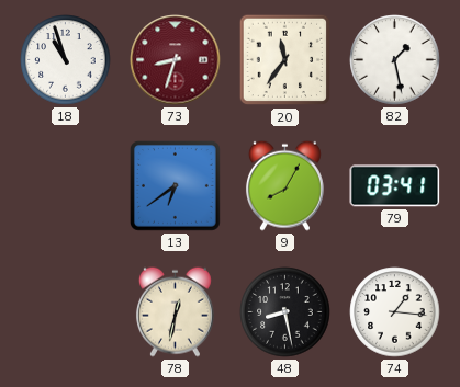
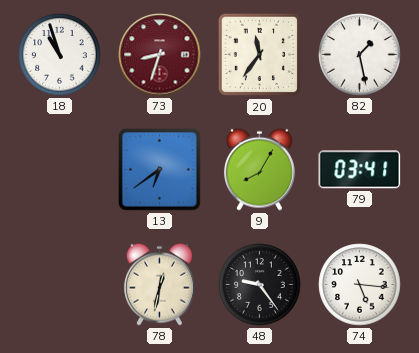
48: 8:28 -> 9:24 (260, 285)
74: 1:16 -> 5:16 (360, 285)
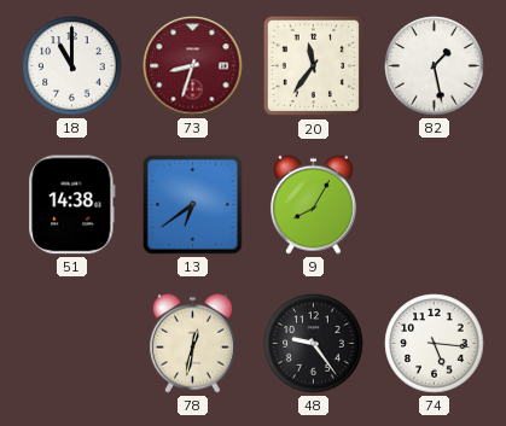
18: 10:57 -> 11:00 (72, 66)
51: none -> 14:38 (72, 205)
79: 03:41 -> none (360, 170)
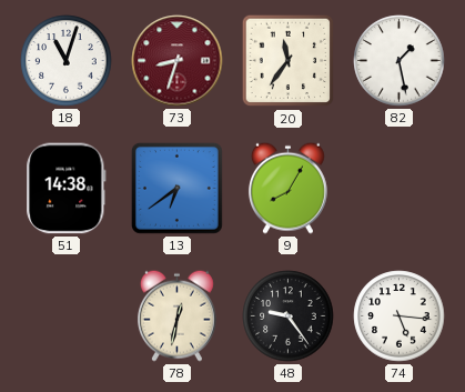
18: 11:00 -> 11:03 (67, 61)
